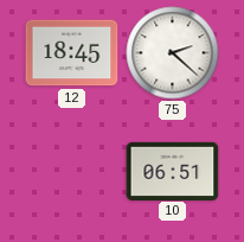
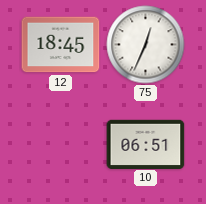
75: 2:22 -> 12:34 (146, 45)
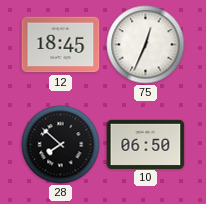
28: none -> 7:52 (61, 145)
10: 06:51 -> 06:50 (146, 144)
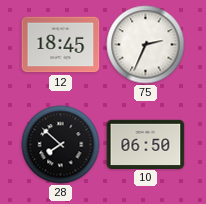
75: 12:34 -> 2:34 (146, 45)
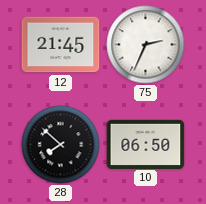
12: 18:45 -> 21:45 (61, 45)
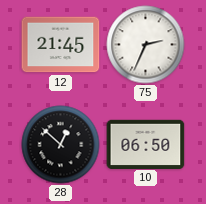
28: 7:52 -> 12:52 (61, 145)
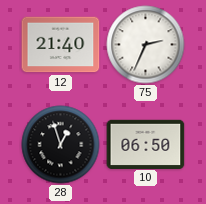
12: 21:45 -> 21:40 (61, 45)
28: 12:52 -> 12:57 (61, 145)
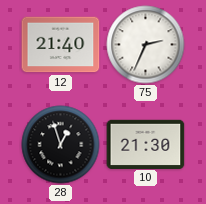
10: 06:50 -> 21:30 (146, 144)
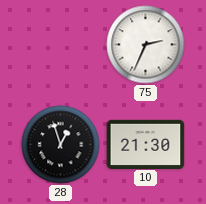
12: 21:40 -> none (61, 45)
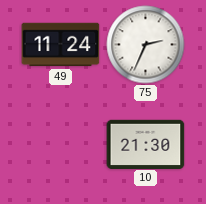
49: none -> 11:24 (61, 45)
28: 12:57 -> none (61, 145)
